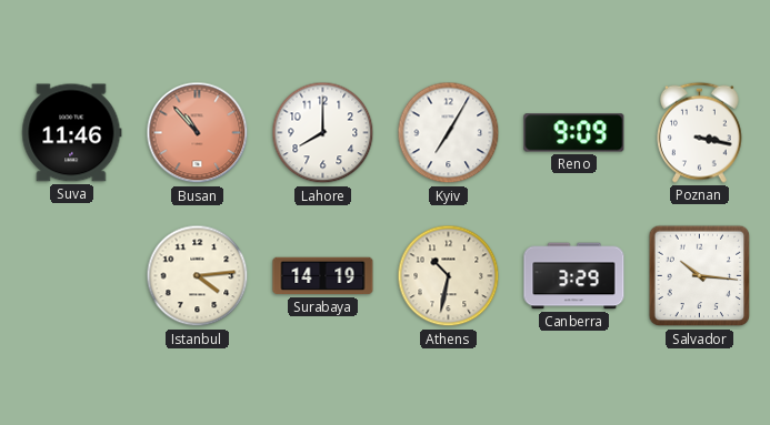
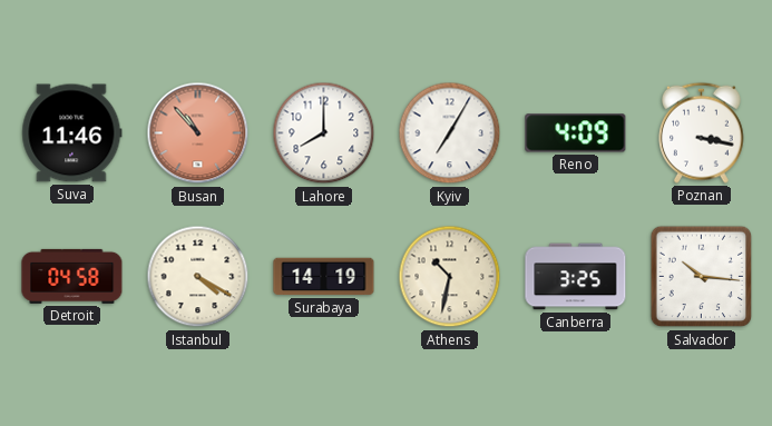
Reno: 9:09 -> 4:09 (576, 133)
Detroit: none -> 04:58 (72, 276)
Istanbul: 4:14 -> 4:20 (198, 277)
Canberra: 3:29 -> 3:25 (576, 277)
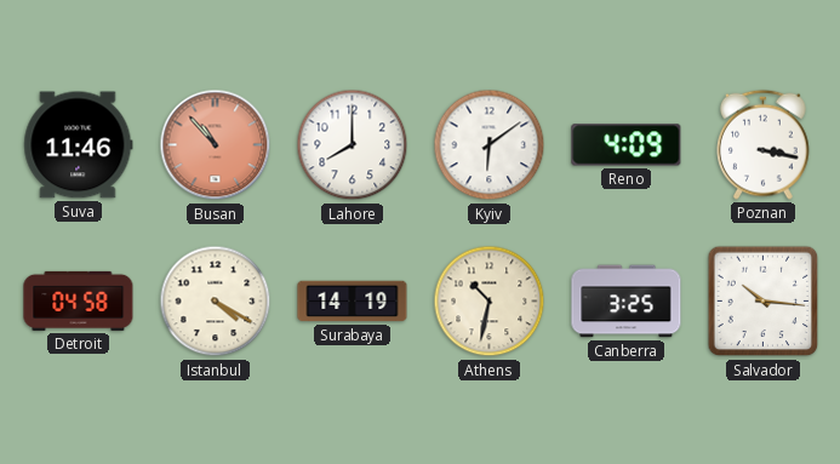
Kyiv: 7:05 -> 6:09 (490, 145)
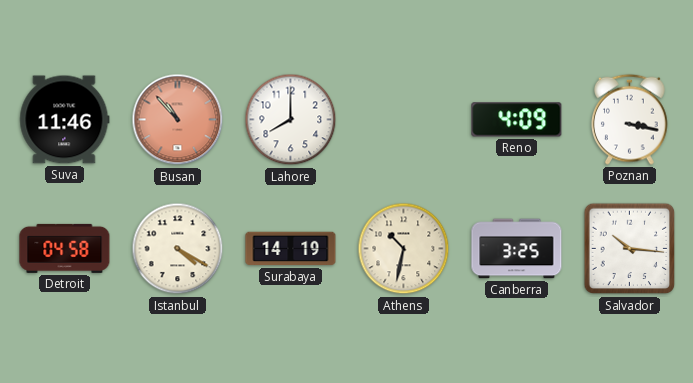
Kyiv: 6:09 -> none (490, 145)
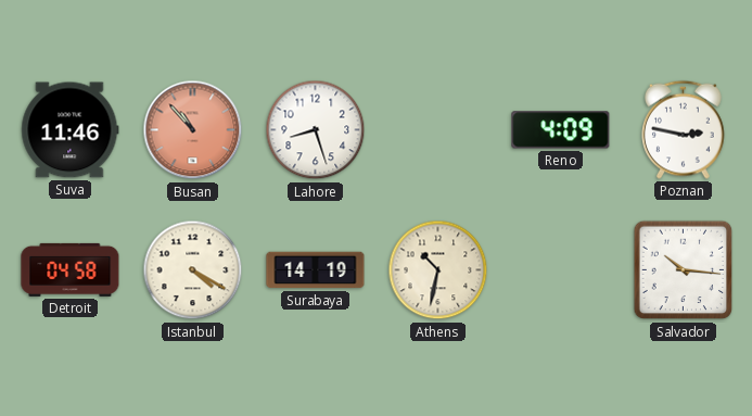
Lahore: 8:00 -> 8:27 (316, 130)
Poznan: 3:17 -> 2:47 (684, 129)
Canberra: 3:25 -> none (517, 249)
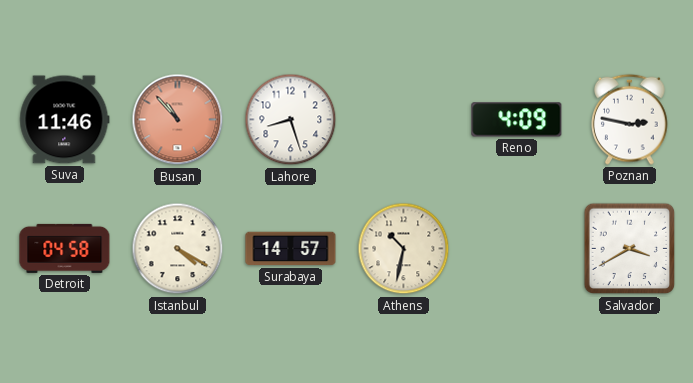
Surabaya: 14:19 -> 14:57 (291, 249)
Salvador: 10:16 -> 3:40 (630, 249)
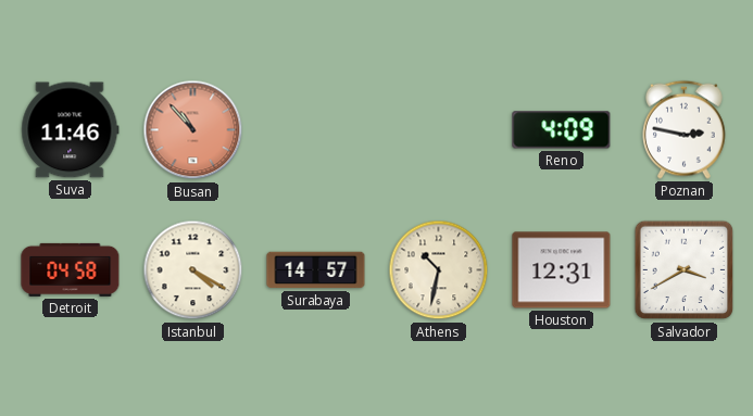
Lahore: 8:27 -> none (291, 120)
Houston: none -> 12:31 (562, 270)
